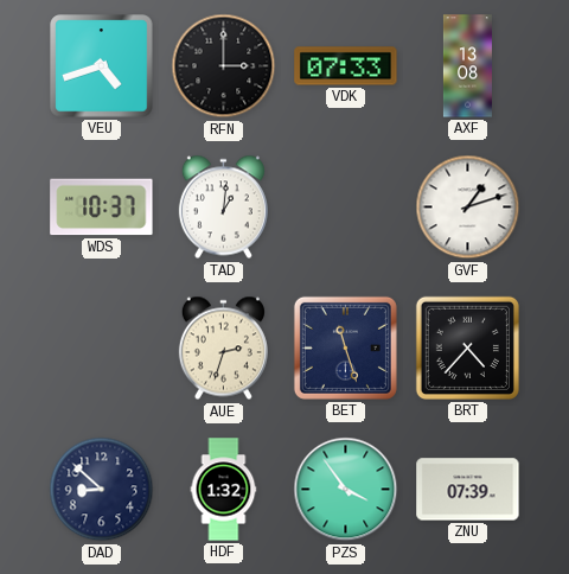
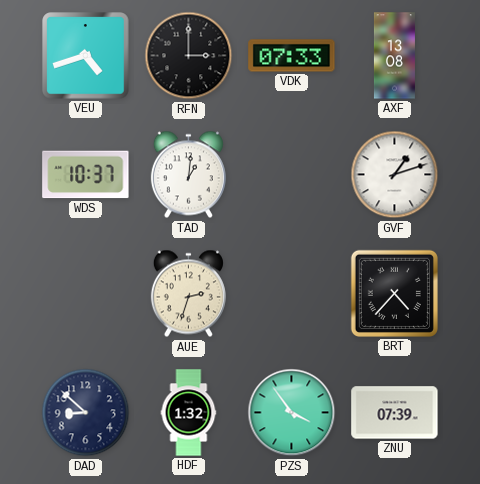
BET: 11:27 -> none (345, 347)
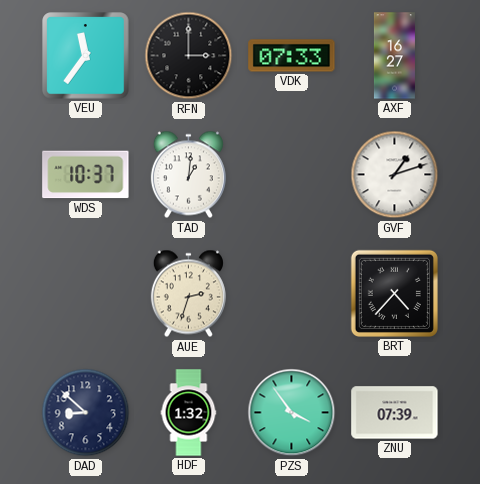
VEU: 4:42 -> 11:36 (86, 56)
AXF: 13:08 -> 16:27 (394, 56)
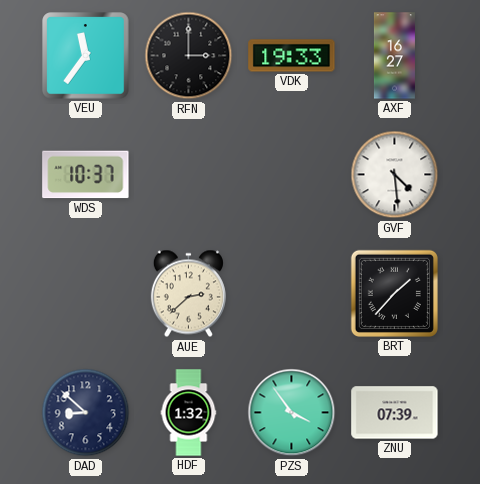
VDK: 07:33 -> 19:33 (292, 56)
TAD: 1:01 -> none (188, 175)
GVF: 1:12 -> 4:29 (395, 175)
AUE: 2:33 -> 2:38 (188, 294)
BRT: 4:37 -> 1:37 (394, 293)
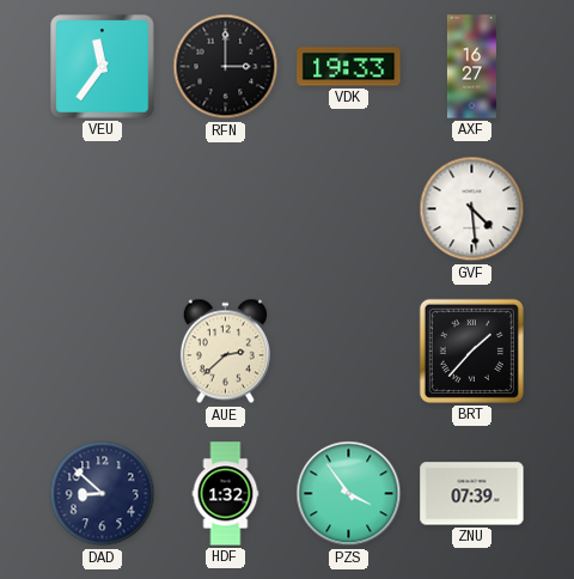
WDS: 10:37 -> none (86, 175)
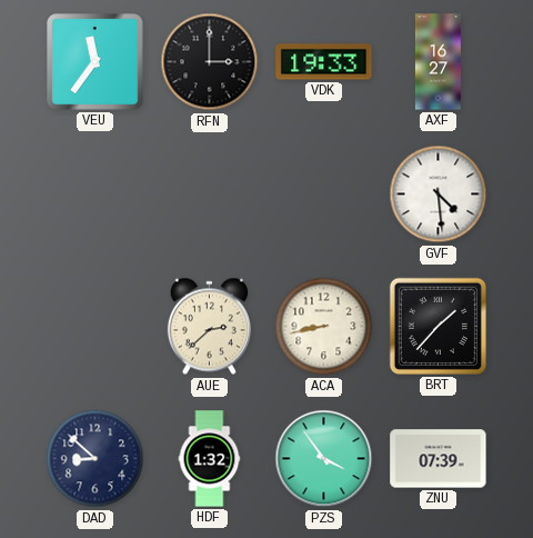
ACA: none -> 8:43 (324, 327)
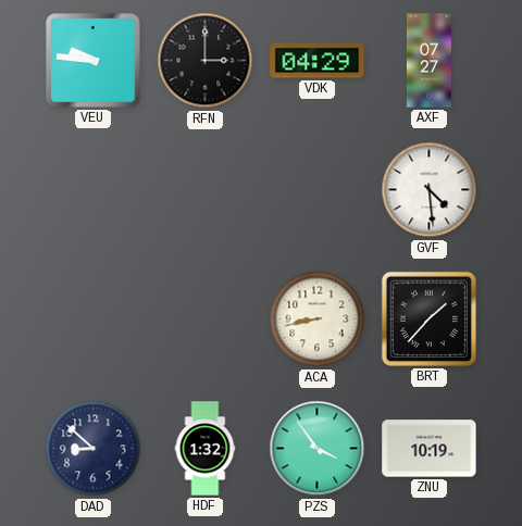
VEU: 11:36 -> 9:46 (94, 61)
VDK: 19:33 -> 04:29 (318, 61)
AXF: 16:27 -> 07:27 (428, 61)
AUE: 2:38 -> none (209, 327)
ZNU: 07:39 -> 10:19 (430, 449)
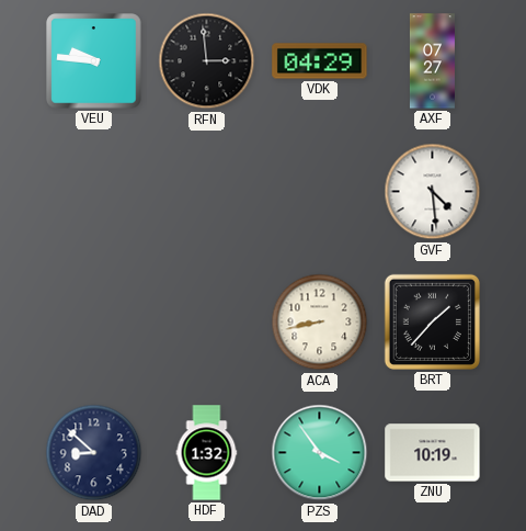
RFN: 3:00 -> 2:59 (207, 61)
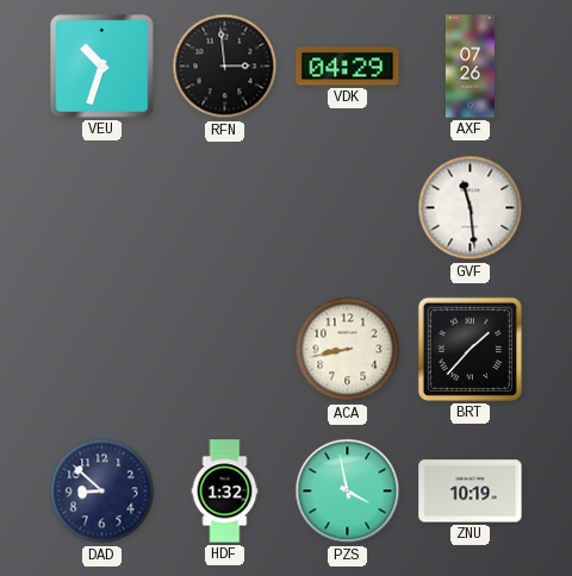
VEU: 9:46 -> 10:33 (102, 67)
AXF: 07:27 -> 07:26 (470, 67)
GVF: 4:29 -> 11:29 (471, 208)
PZS: 3:54 -> 3:58 (348, 492)
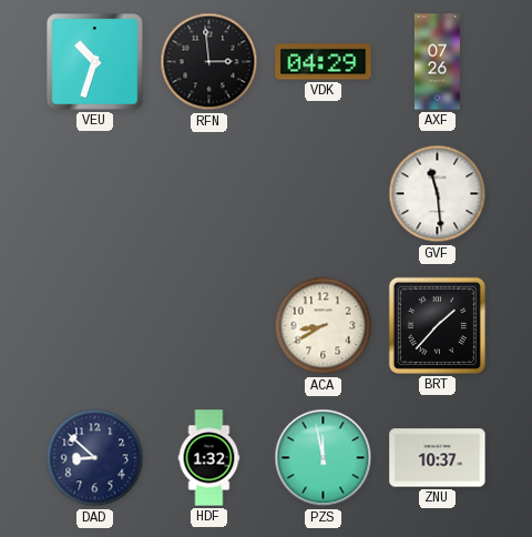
ACA: 8:43 -> 8:40 (324, 326)
PZS: 3:58 -> 11:58 (324, 458)
ZNU: 10:19 -> 10:37 (438, 458)
